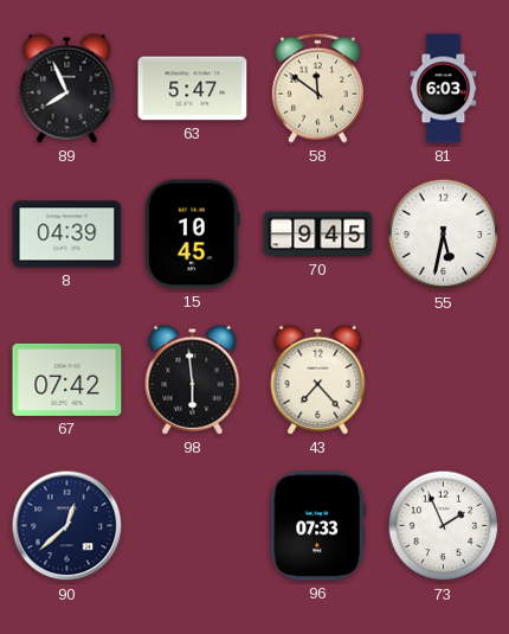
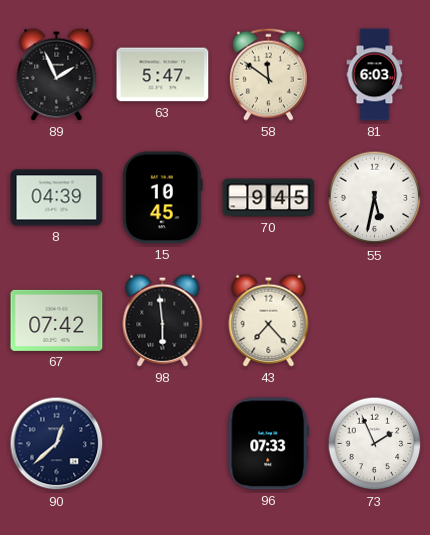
89: 7:56 -> 1:56 (57, 74)
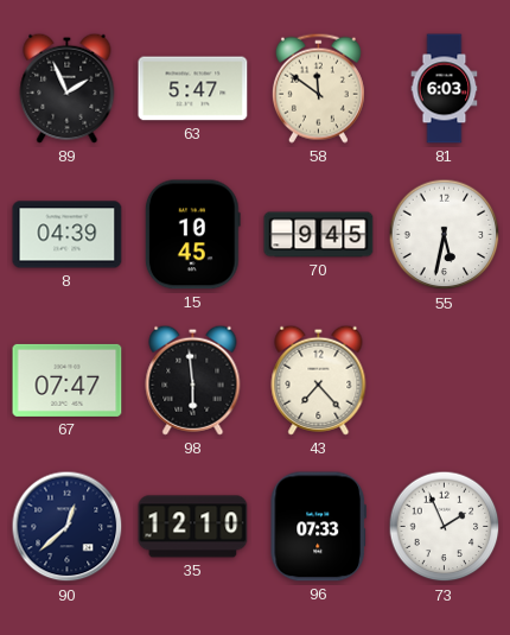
67: 07:42 -> 07:47 (68, 380)
35: none -> 12:10 (193, 527)
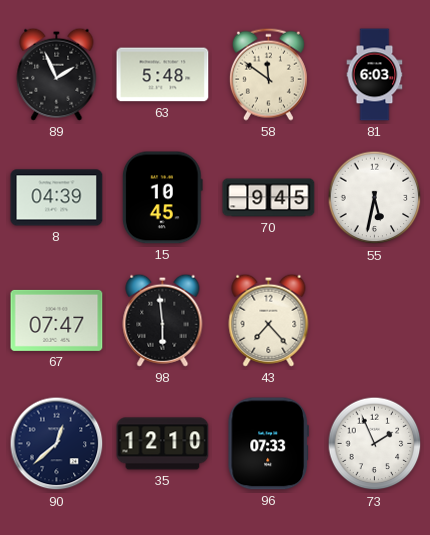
63: 5:47 -> 5:48 (163, 75)
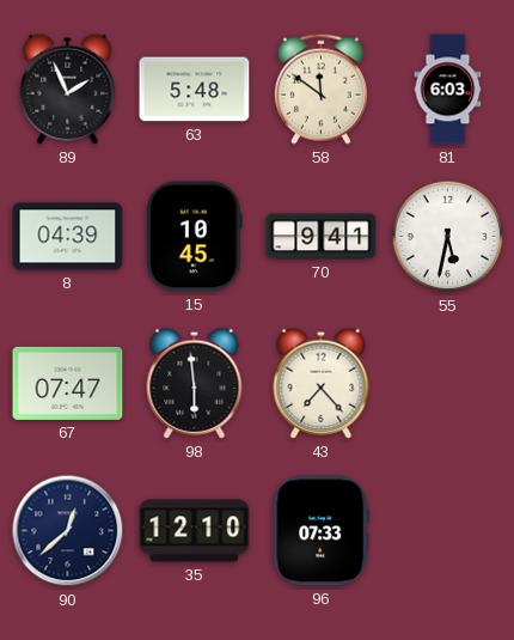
70: 9:45 -> 9:41 (322, 237)
73: 1:56 -> none (375, 444)
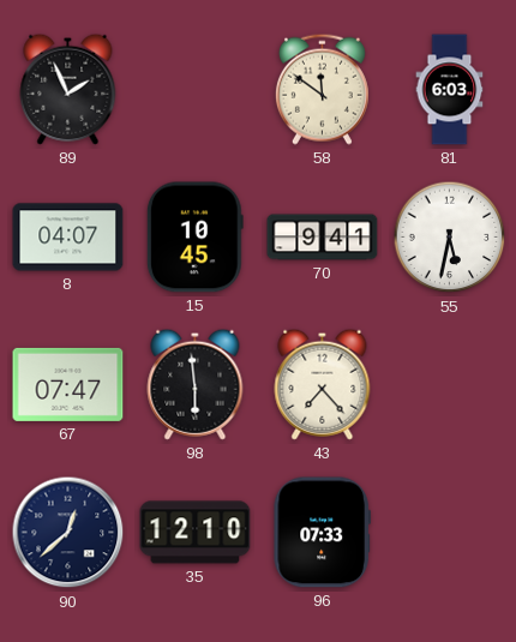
63: 5:48 -> none (195, 90)
8: 04:39 -> 04:07 (68, 238)
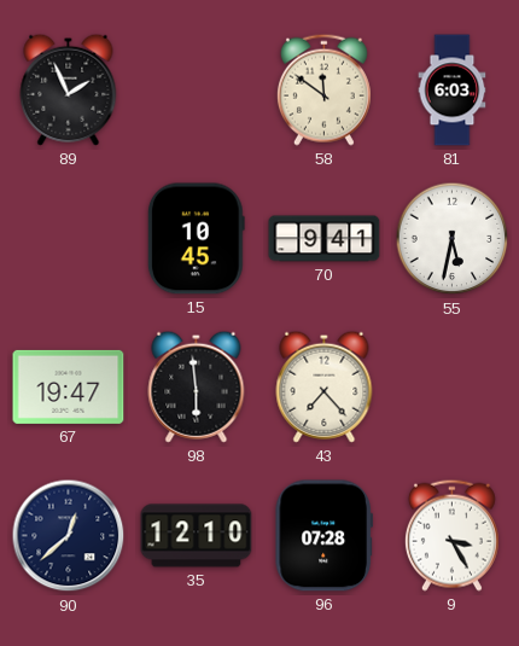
8: 04:07 -> none (68, 238)
67: 07:47 -> 19:47 (69, 386)
96: 07:33 -> 07:28 (323, 536)
9: none -> 3:25 (451, 535)
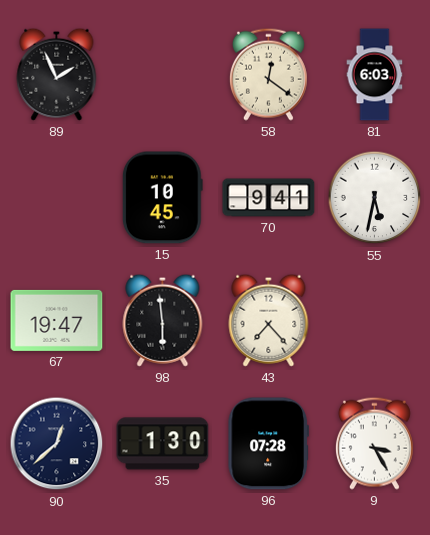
58: 11:51 -> 12:21 (268, 74)
35: 12:10 -> 1:30 (163, 444)
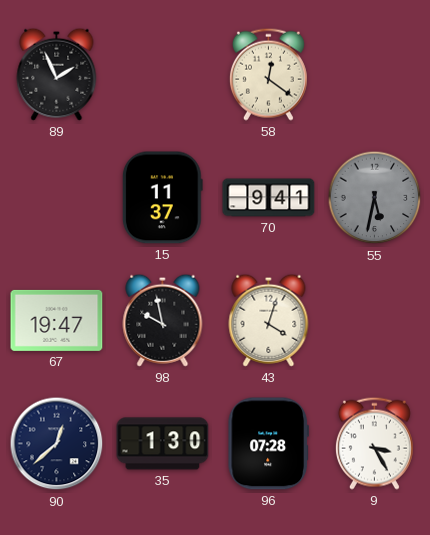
81: 6:03 -> none (375, 75)
15: 10:45 -> 11:37 (162, 198)
55 dial: white -> grey (375, 198)
98: 5:59 -> 9:58 (163, 320)
43: 7:23 -> 4:03 (269, 320)
